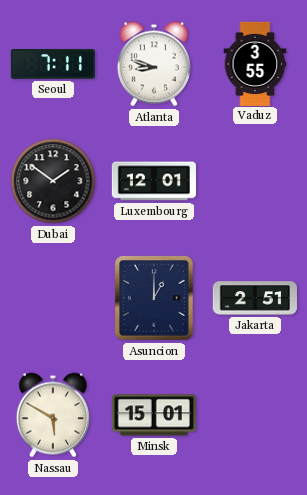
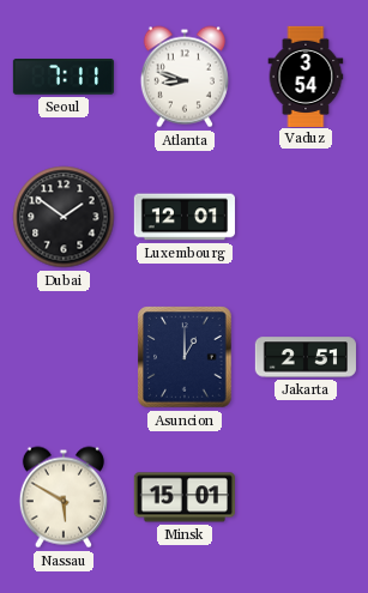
Vaduz: 3:55 -> 3:54 (306, 75)
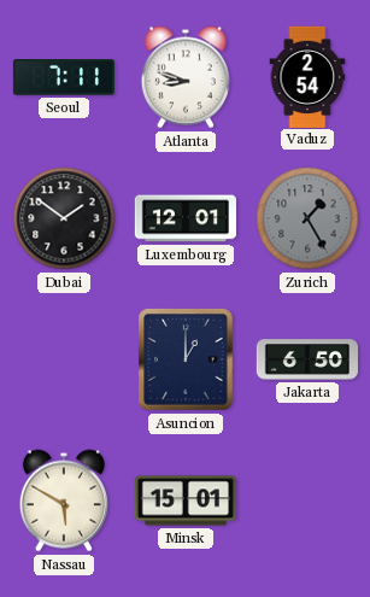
Vaduz: 3:54 -> 2:54 (307, 76)
Zurich: none -> 1:25 (307, 218)
Jakarta: 2:51 -> 6:50 (307, 359)
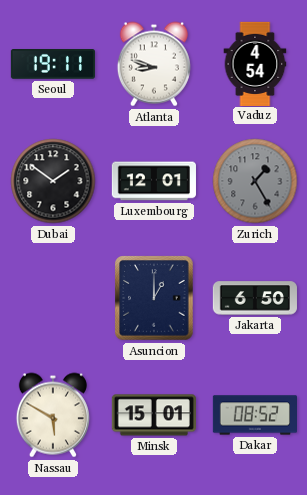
Seoul: 7:11 -> 19:11 (53, 64)
Vaduz: 2:54 -> 4:54 (255, 63)
Dakar: none -> 08:52 (254, 415)
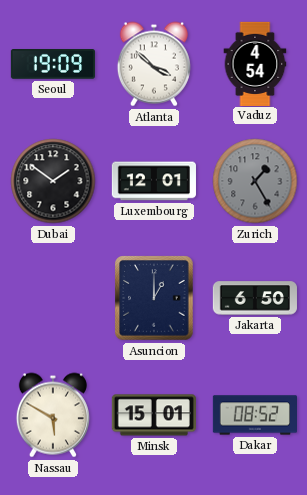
Seoul: 19:11 -> 19:09 (53, 64)
Atlanta: 8:48 -> 3:52 (154, 64)
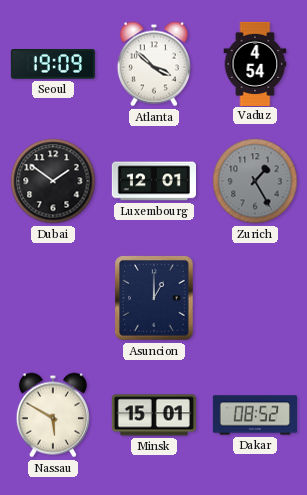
Jakarta: 6:50 -> none (255, 298)
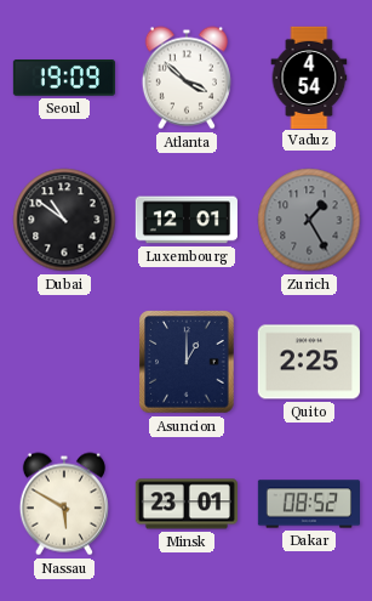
Dubai: 1:51 -> 10:51 (64, 220)
Quito: none -> 2:25 (309, 362)
Minsk: 15:01 -> 23:01 (187, 504)
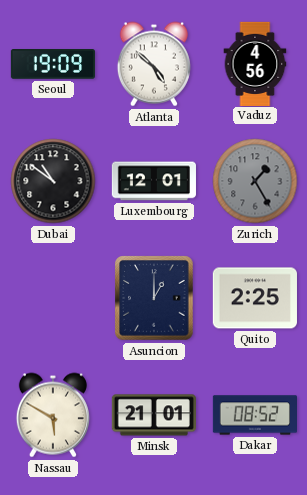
Atlanta: 3:52 -> 4:52 (154, 64)
Vaduz: 4:54 -> 4:56 (255, 63)
Minsk: 23:01 -> 21:01 (154, 415)
